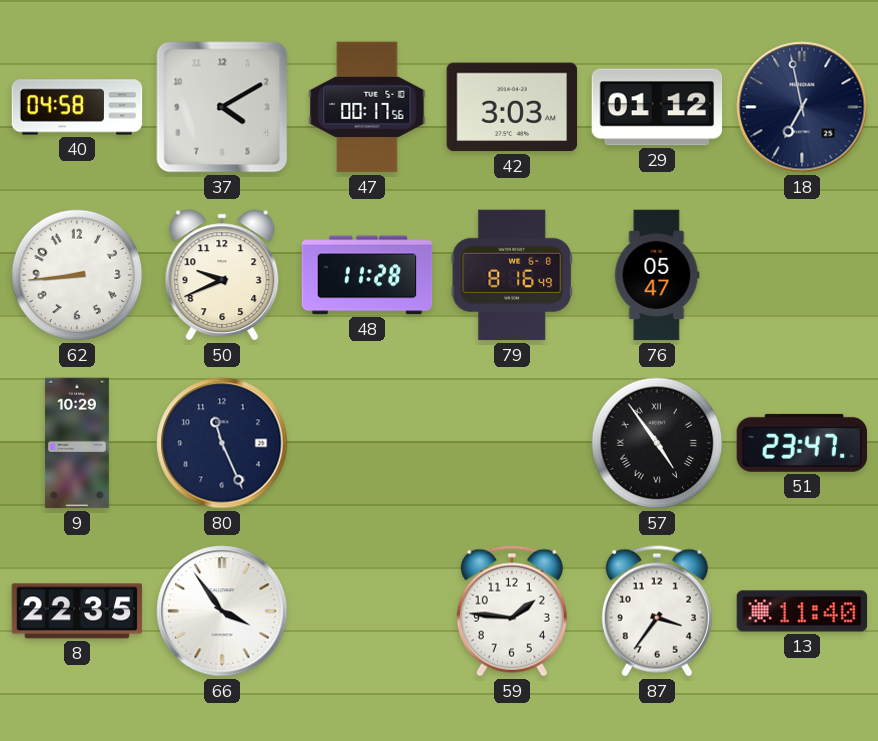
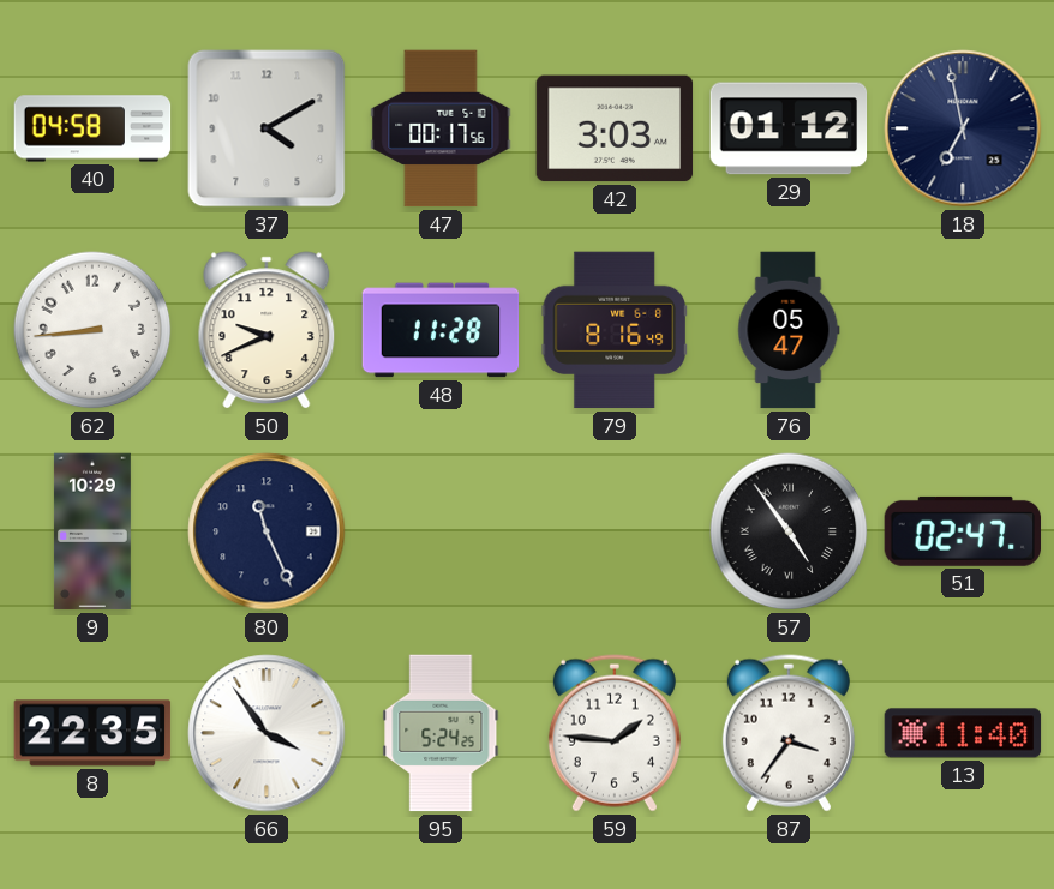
51: 23:47 -> 02:47 (962, 531)
95: none -> 5:24 (441, 733)
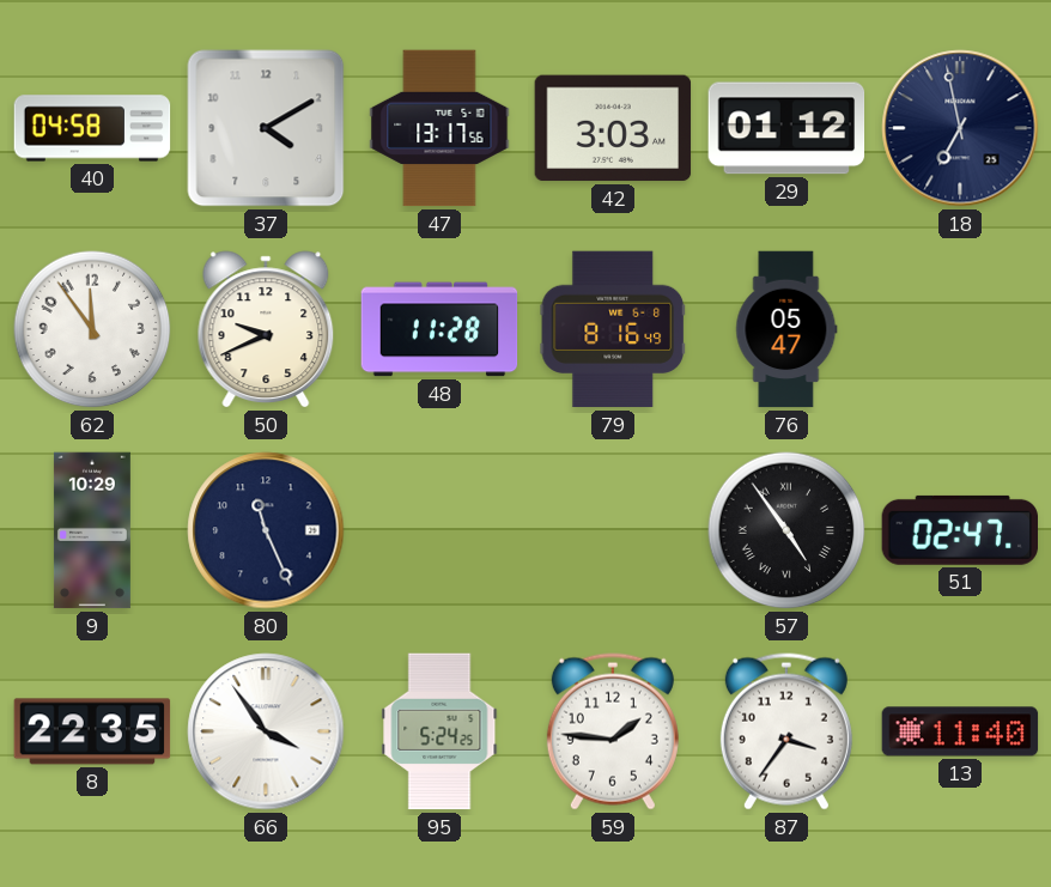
47: 00:17 -> 13:17 (439, 128)
62: 8:44 -> 11:54 (92, 329)
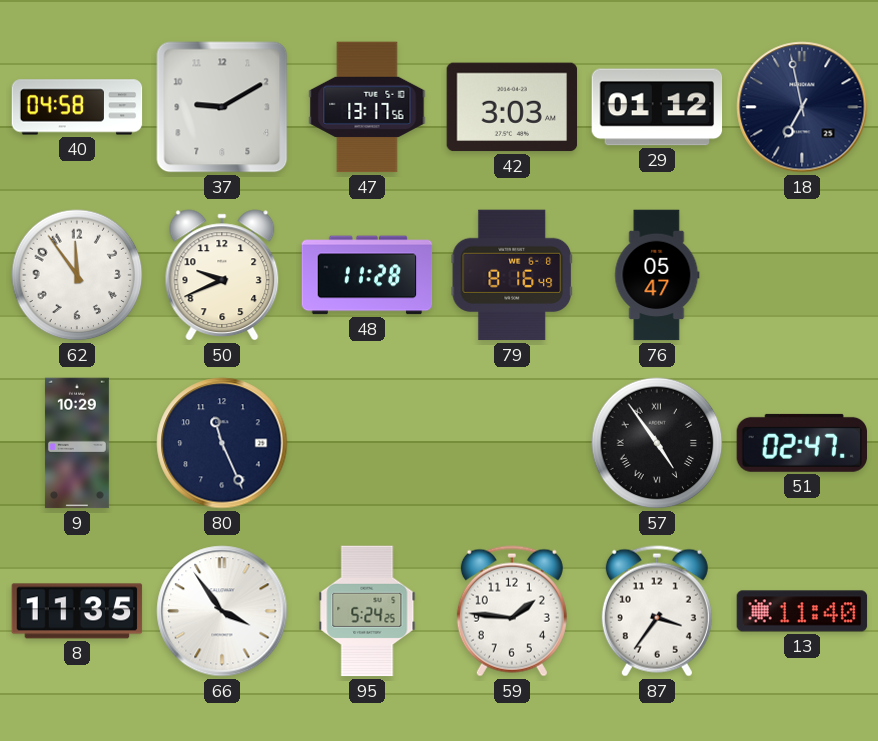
37: 4:10 -> 9:10 (222, 107)
8: 22:35 -> 11:35 (77, 611)
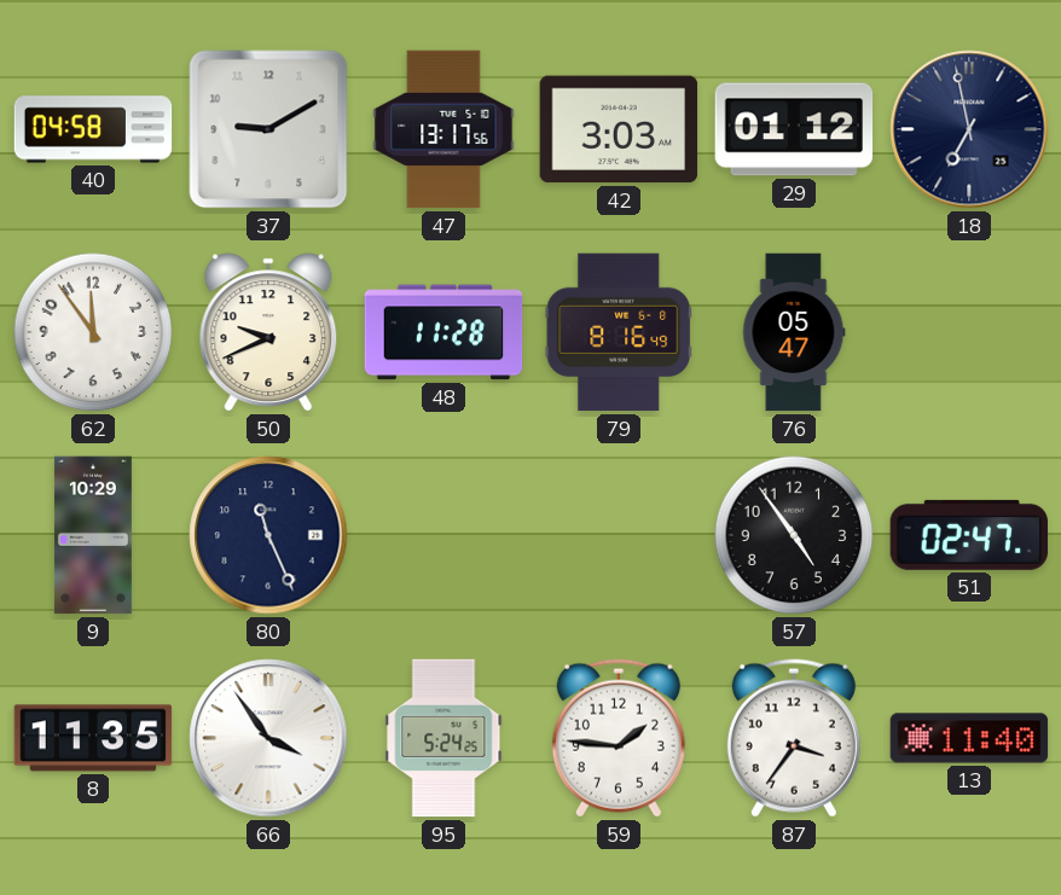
57 numerals: Roman -> Arabic (794, 535)
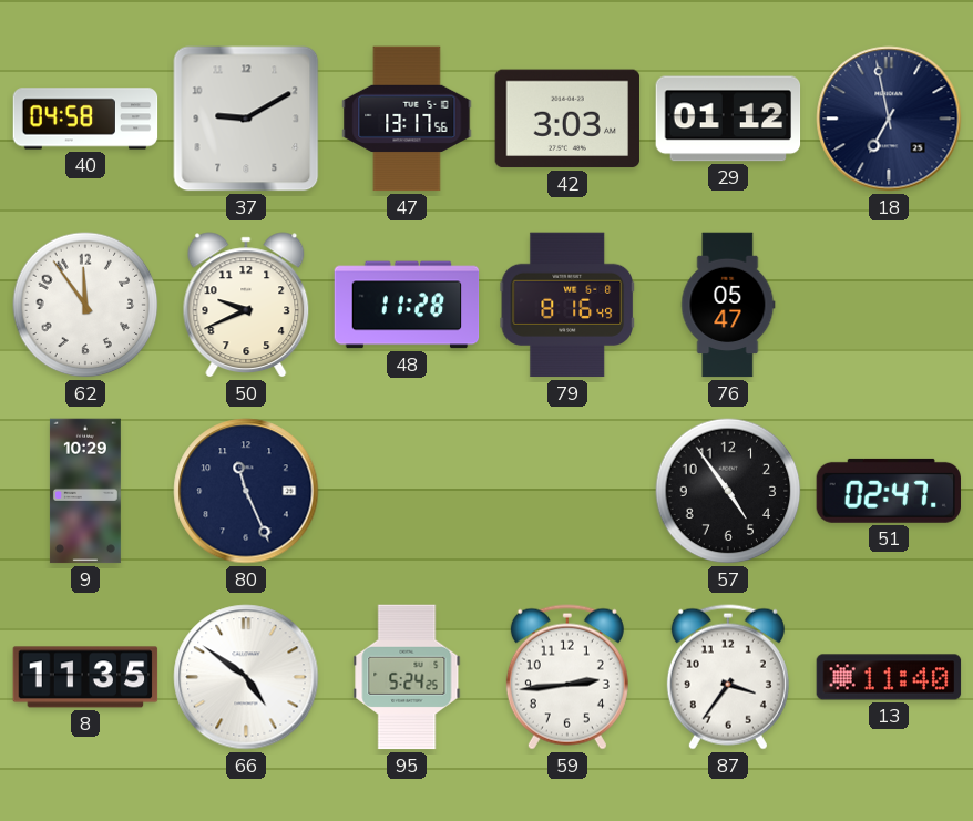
66: 3:54 -> 4:51 (246, 677)
59: 1:46 -> 2:44 (567, 677)
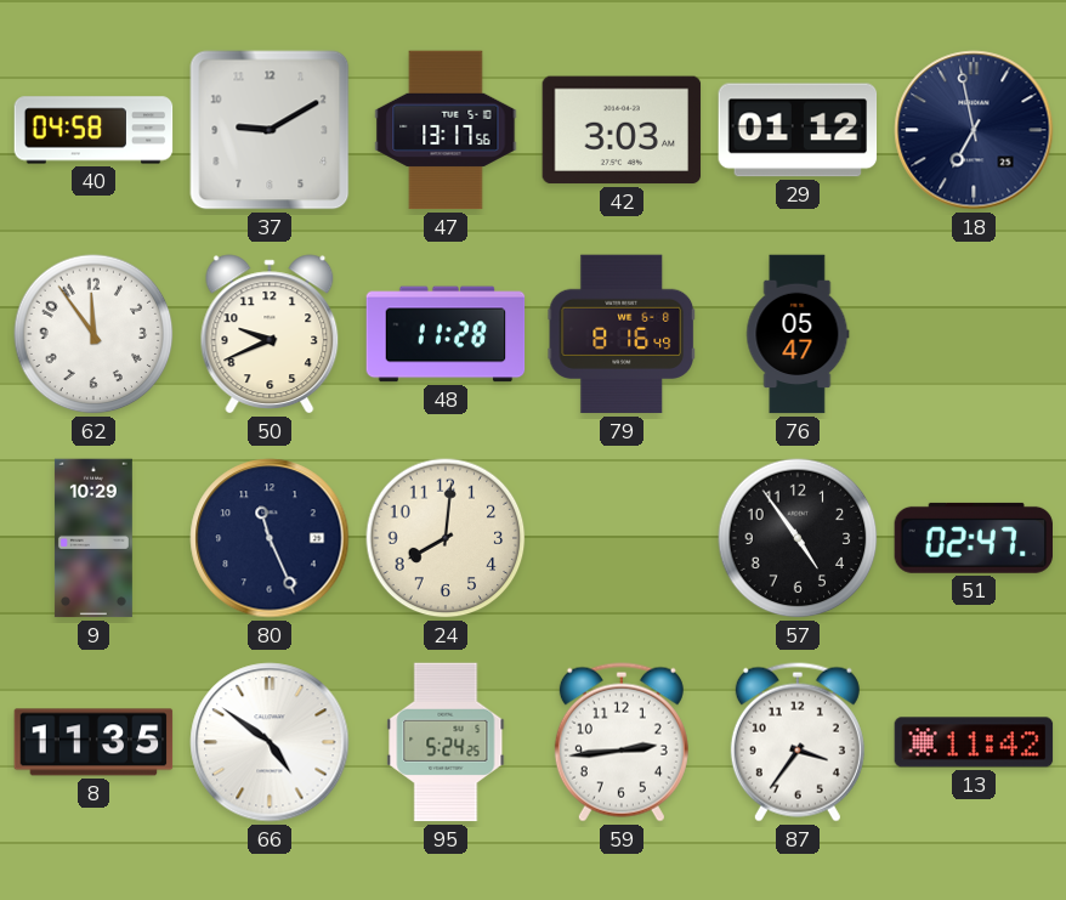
24: none -> 8:01 (446, 538)
13: 11:40 -> 11:42 (974, 742)
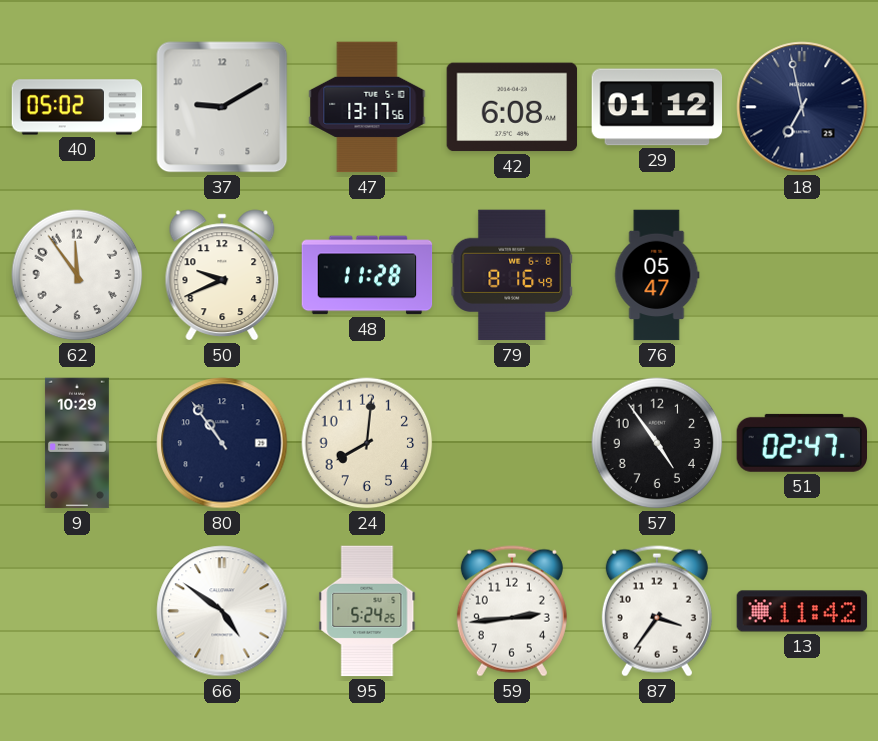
40: 04:58 -> 05:02 (77, 107)
42: 3:03 -> 6:08 (512, 107)
80: 11:26 -> 10:54 (222, 443)
8: 11:35 -> none (93, 742)
